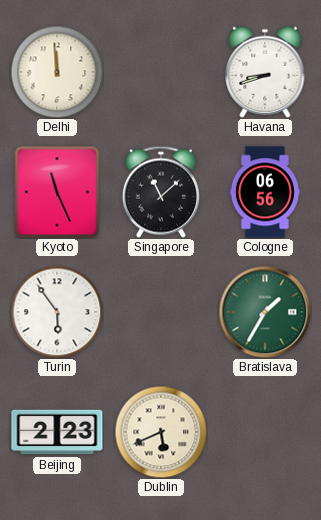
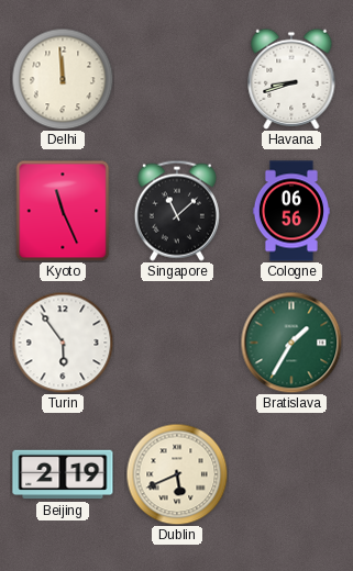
Beijing: 2:23 -> 2:19 (63, 474)
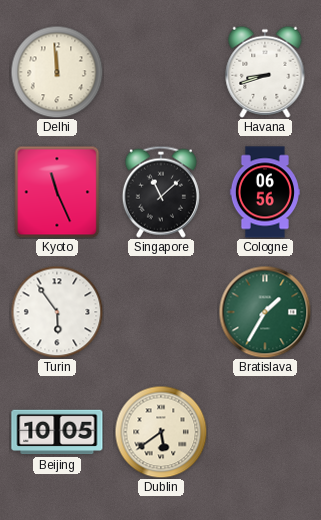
Beijing: 2:19 -> 10:05 (57, 432)
Dublin: 5:41 -> 5:39 (161, 432)
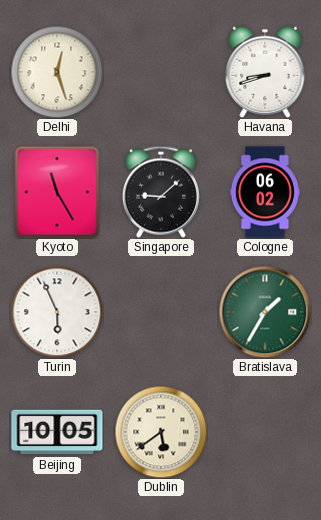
Delhi: 11:59 -> 12:27 (57, 72)
Kyoto: 11:26 -> 11:25 (57, 192)
Singapore: 11:08 -> 9:08 (161, 192)
Cologne: 06:56 -> 06:02 (265, 192)
Turin: 5:54 -> 5:56 (57, 312)
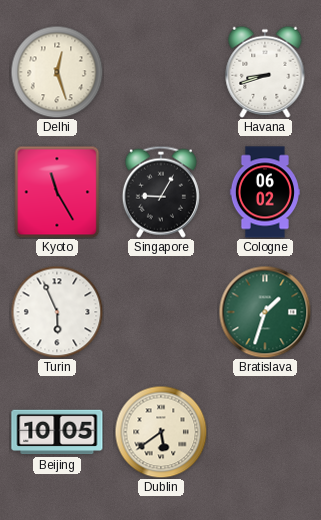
Singapore: 9:08 -> 9:05 (161, 192)
Bratislava: 1:35 -> 1:33 (265, 312)
